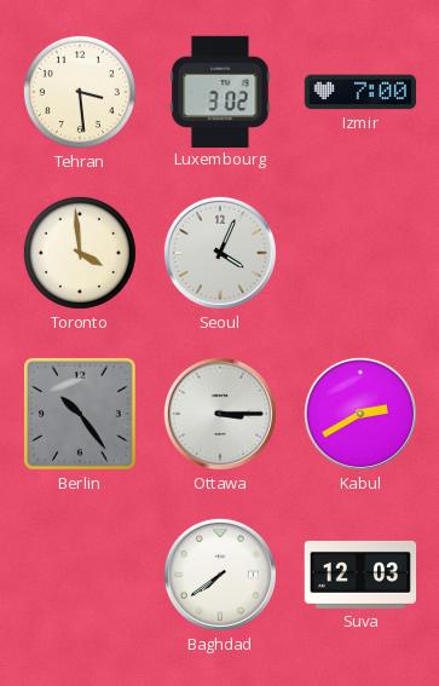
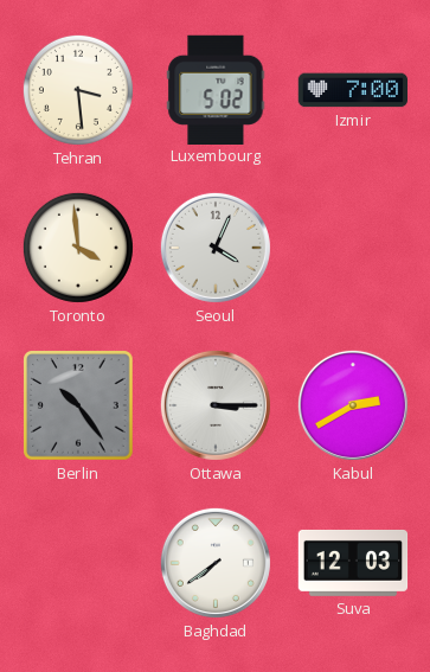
Luxembourg: 3:02 -> 5:02 (216, 89)
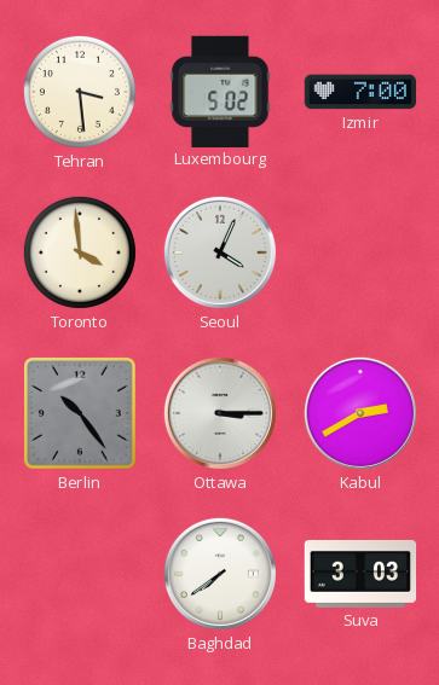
Suva: 12:03 -> 3:03 (360, 574)
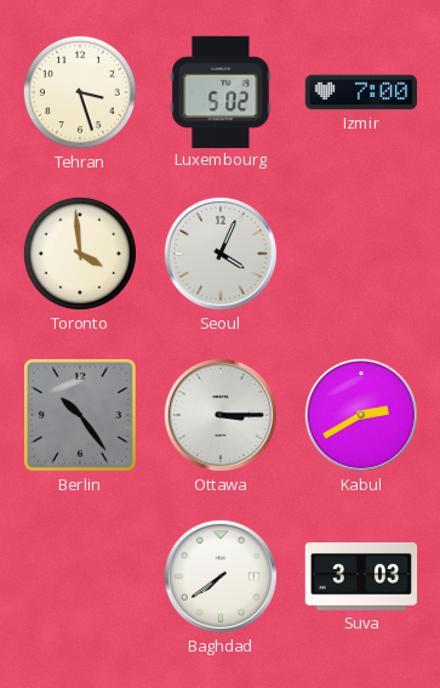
Tehran: 3:29 -> 3:27 (80, 92)
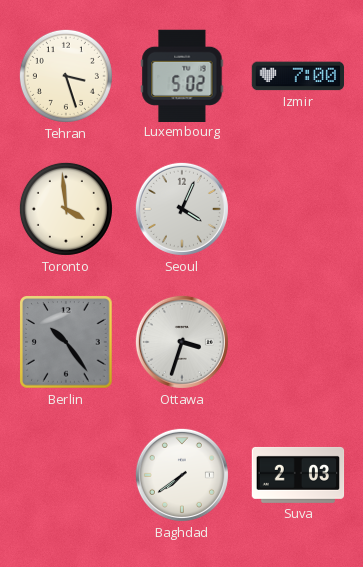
Ottawa: 3:15 -> 3:33 (182, 342)
Kabul: 2:40 -> none (361, 415)
Suva: 3:03 -> 2:03 (298, 475)
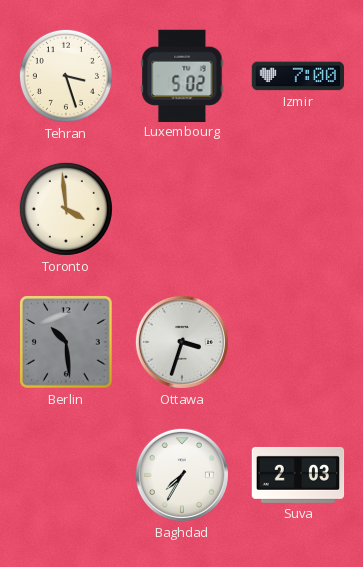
Seoul: 4:04 -> none (182, 209)
Berlin: 10:24 -> 10:29 (66, 342)
Baghdad: 7:39 -> 7:35 (182, 475)
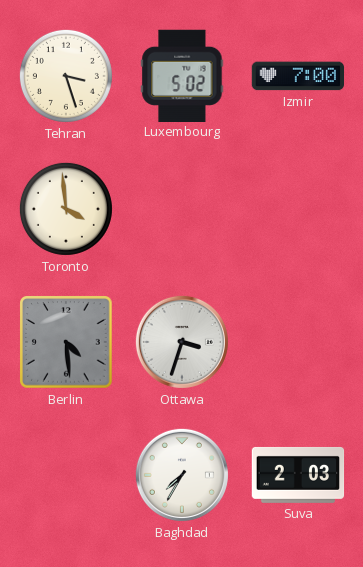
Berlin: 10:29 -> 4:29 (66, 342)
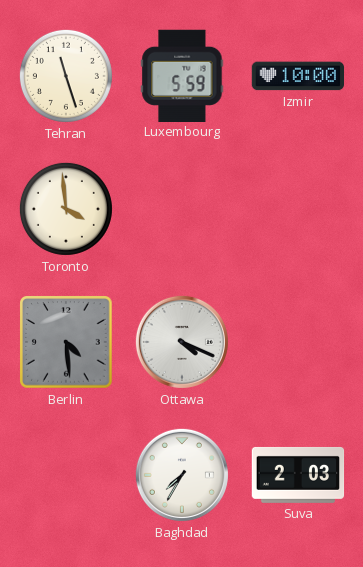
Tehran: 3:27 -> 11:27 (66, 76)
Luxembourg: 5:02 -> 5:59 (182, 75)
Izmir: 7:00 -> 10:00 (297, 76)
Ottawa: 3:33 -> 4:19 (182, 342)
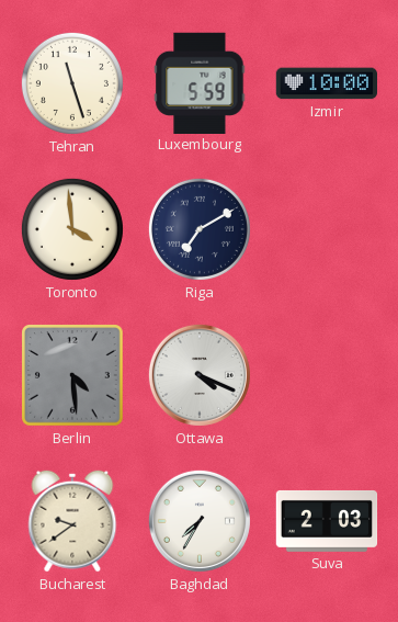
Riga: none -> 7:10 (200, 229)
Bucharest: none -> 9:39 (72, 521)
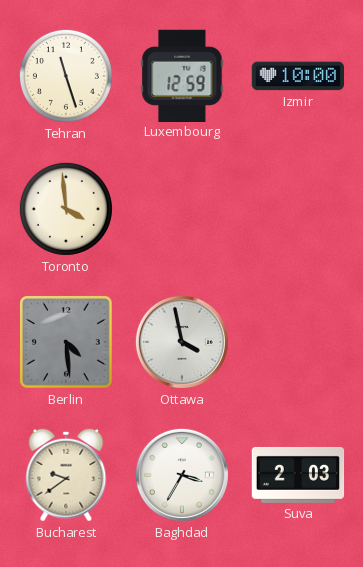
Luxembourg: 5:59 -> 12:59 (182, 75)
Riga: 7:10 -> none (200, 229)
Ottawa: 4:19 -> 3:58 (182, 342)
Baghdad: 7:35 -> 3:35 (182, 475)
